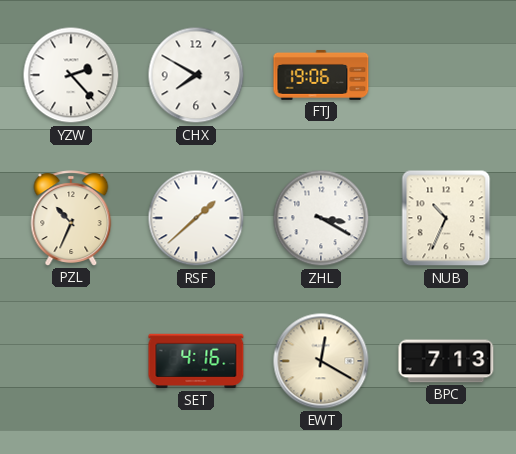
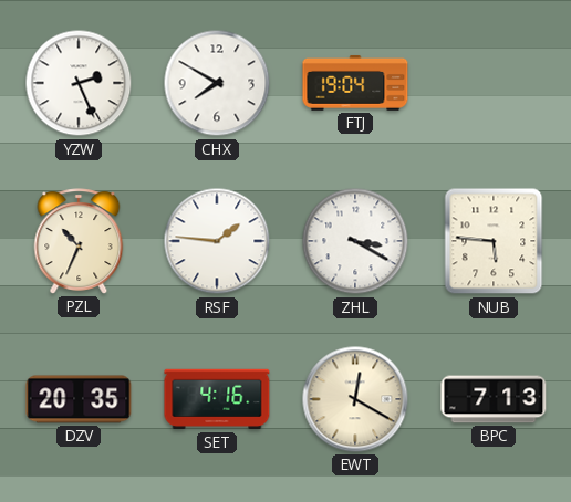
YZW: 2:23 -> 2:26 (79, 83)
FTJ: 19:06 -> 19:04 (355, 83)
RSF: 1:38 -> 1:46 (217, 241)
NUB: 10:34 -> 5:46 (494, 241)
DZV: none -> 20:35 (79, 399)
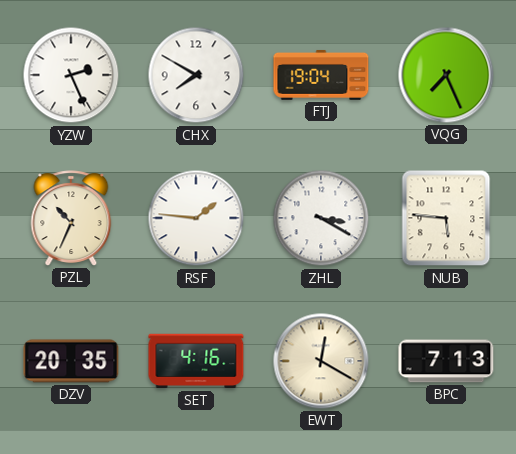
VQG: none -> 7:26 (446, 75)
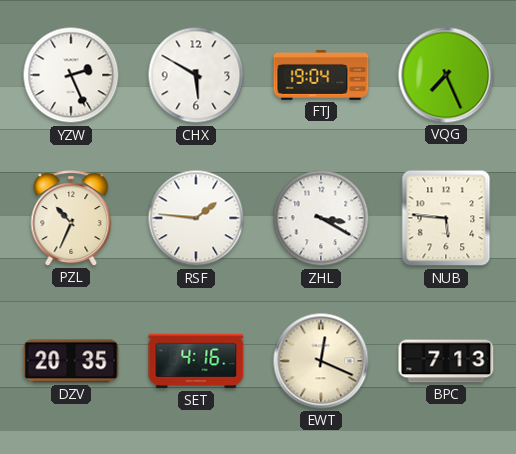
CHX: 7:50 -> 5:50 (196, 75)
EWT: 12:20 -> 12:19 (321, 361)
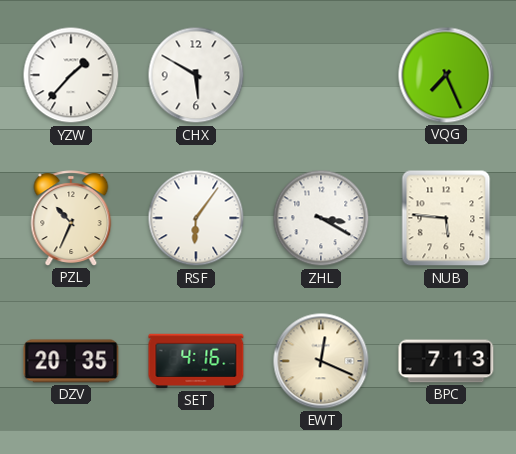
YZW: 2:26 -> 1:37 (71, 75)
FTJ: 19:04 -> none (321, 75)
RSF: 1:46 -> 6:06 (196, 218)
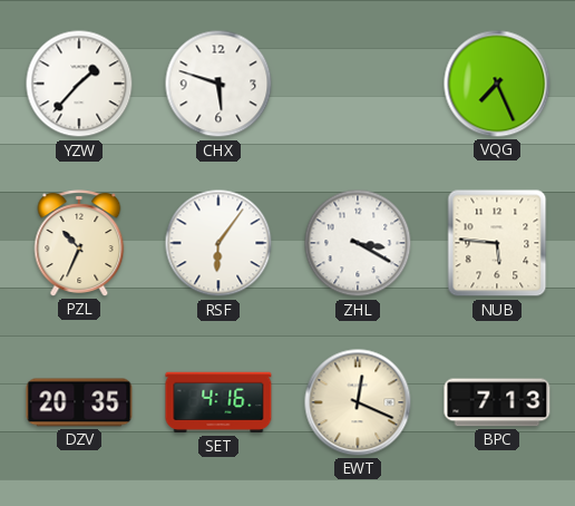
CHX: 5:50 -> 5:48 (218, 84)
